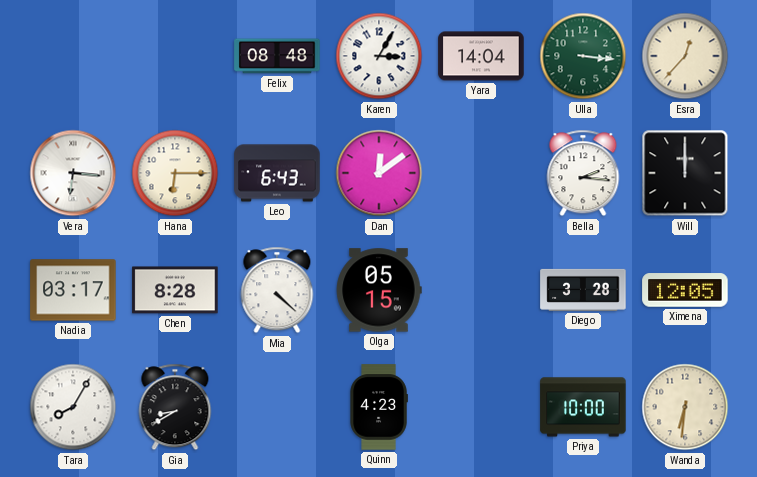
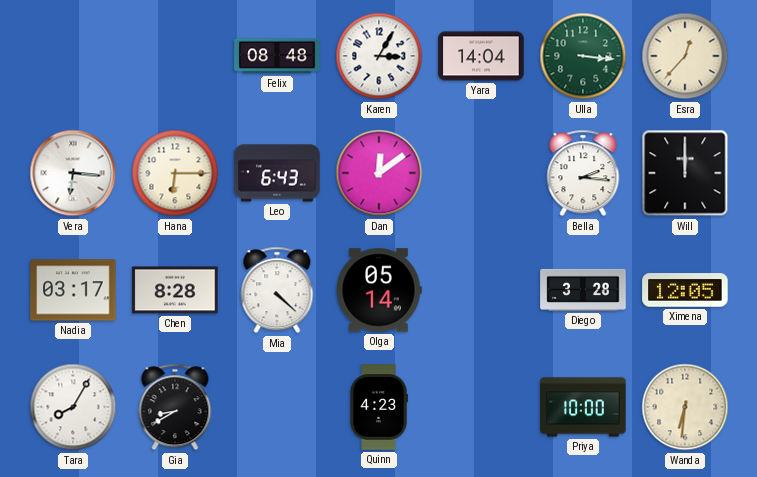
Olga: 05:15 -> 05:14 (379, 290)
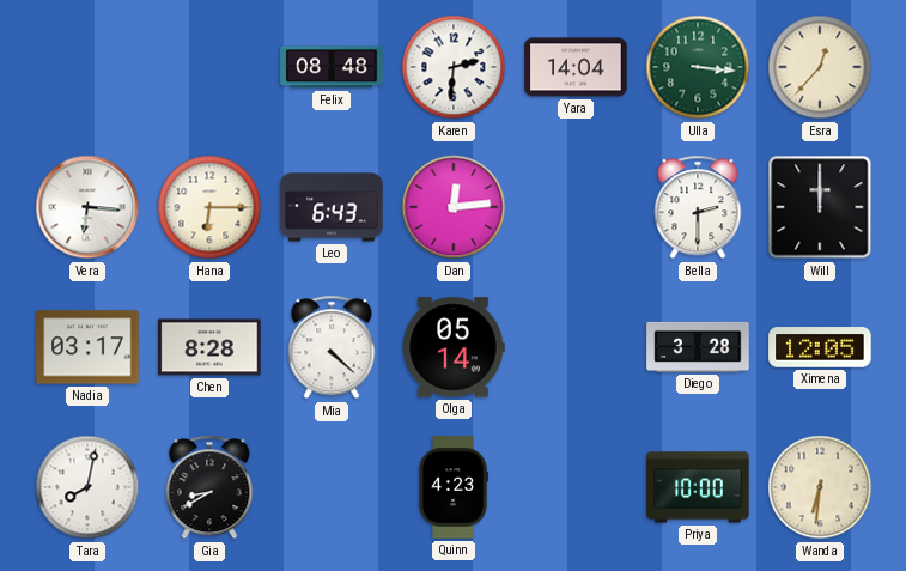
Karen: 3:05 -> 2:31 (454, 67)
Dan: 12:09 -> 12:14 (454, 207)
Bella: 2:16 -> 2:30 (698, 207)
Tara: 8:05 -> 8:02 (87, 487)
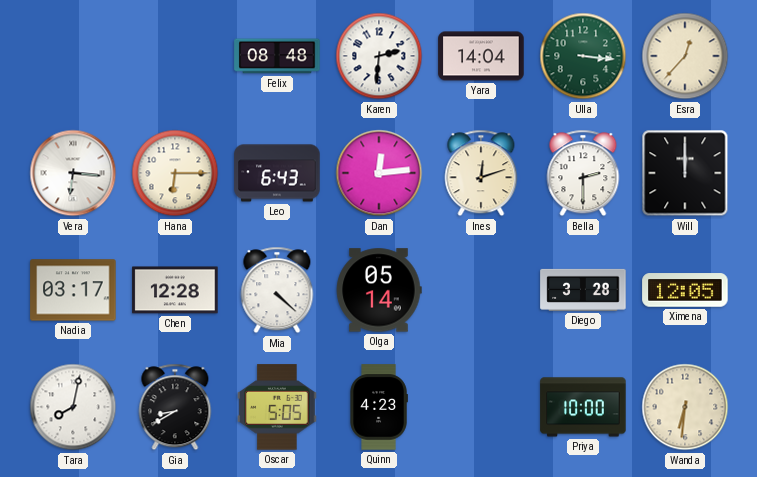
Ines: none -> 12:12 (481, 173)
Chen: 8:28 -> 12:28 (175, 290)
Oscar: none -> 5:05 (277, 407)
